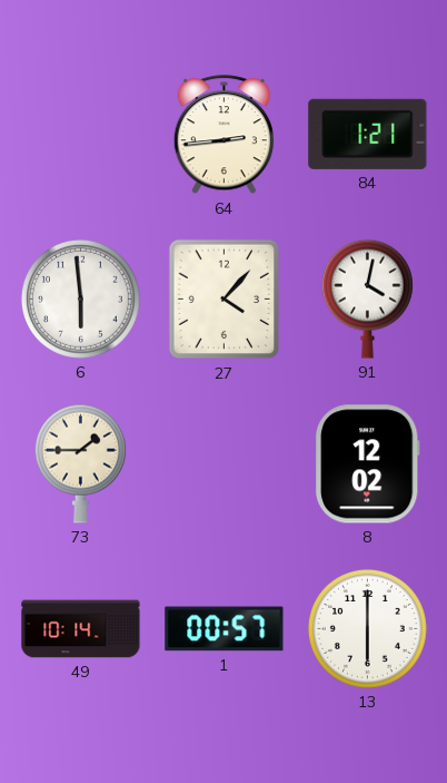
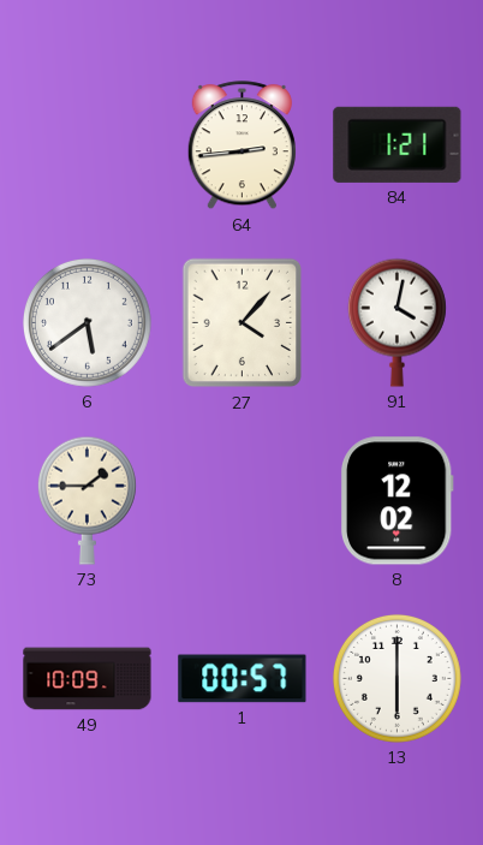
6: 5:59 -> 5:39 (87, 322)
49: 10:14 -> 10:09 (88, 679)
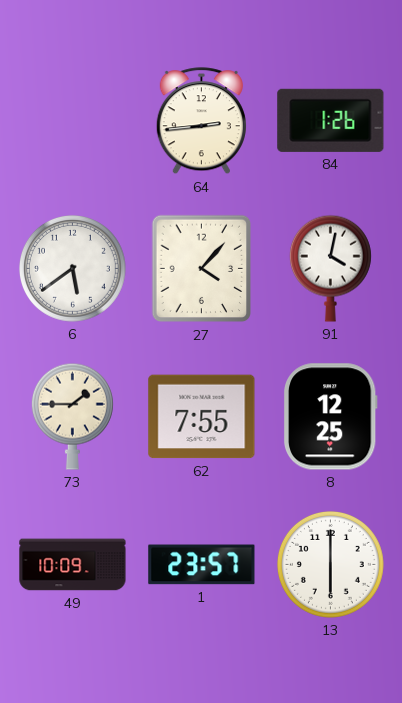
84: 1:21 -> 1:26 (331, 120)
62: none -> 7:55 (202, 417)
8: 12:02 -> 12:25 (330, 417)
1: 00:57 -> 23:57 (202, 565)
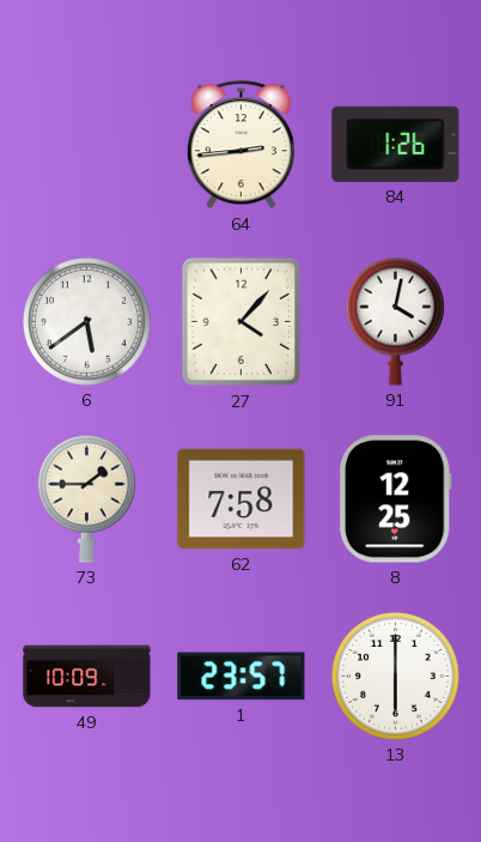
62: 7:55 -> 7:58 (242, 499)
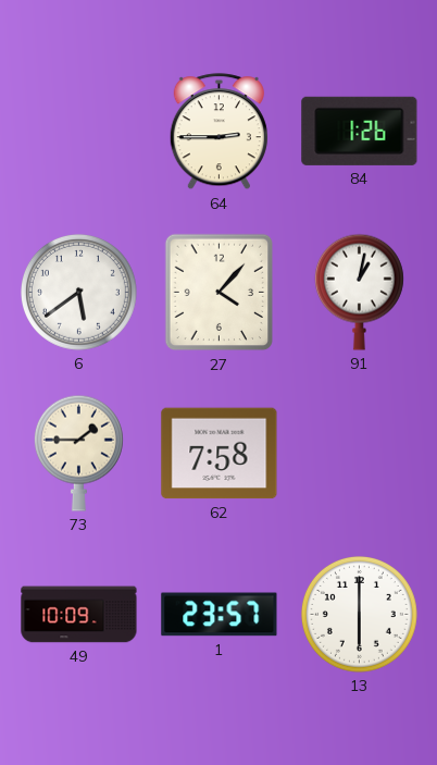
64: 2:44 -> 2:45 (218, 132)
91: 4:02 -> 1:02 (359, 292)
8: 12:25 -> none (395, 499)
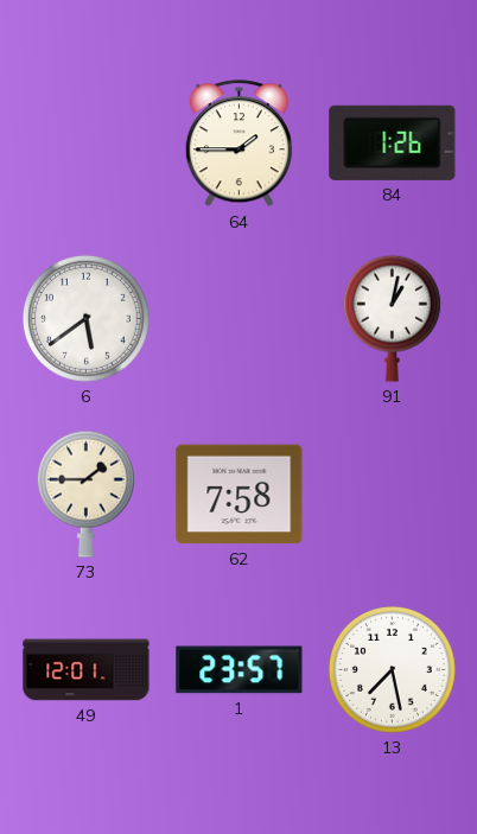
64: 2:45 -> 1:45 (238, 144)
27: 4:07 -> none (218, 293)
49: 10:09 -> 12:01 (87, 670)
13: 6:00 -> 7:28 (392, 669)
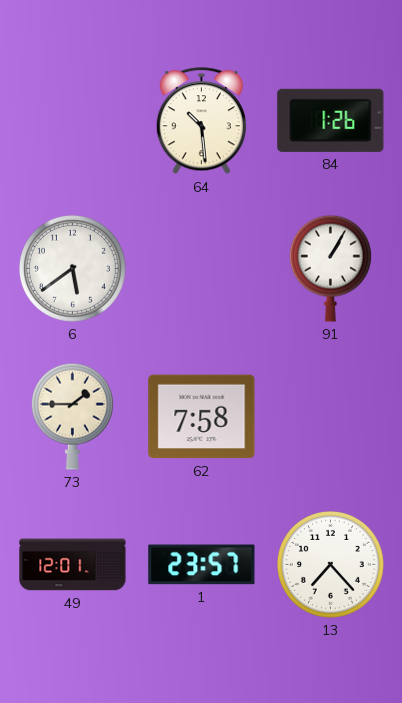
64: 1:45 -> 10:29 (201, 121)
91: 1:02 -> 1:05 (330, 268)
13: 7:28 -> 7:23 (330, 564)
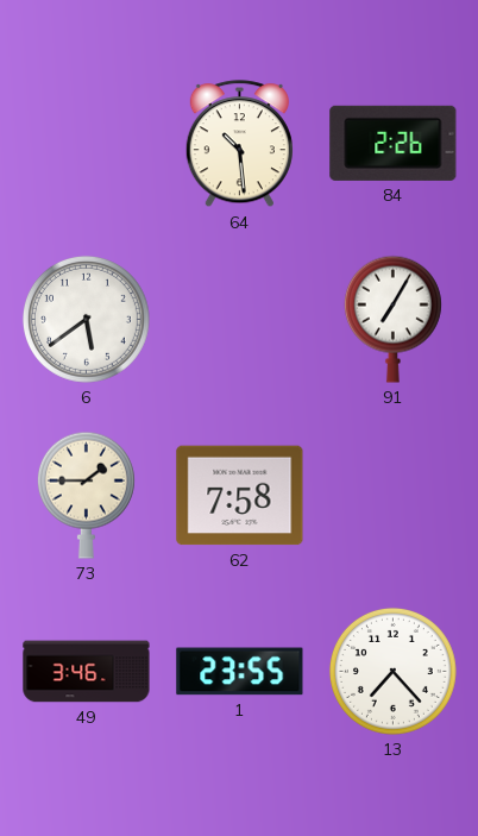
84: 1:26 -> 2:26 (394, 143)
91: 1:05 -> 7:05 (392, 319)
49: 12:01 -> 3:46 (87, 672)
1: 23:57 -> 23:55 (240, 672)
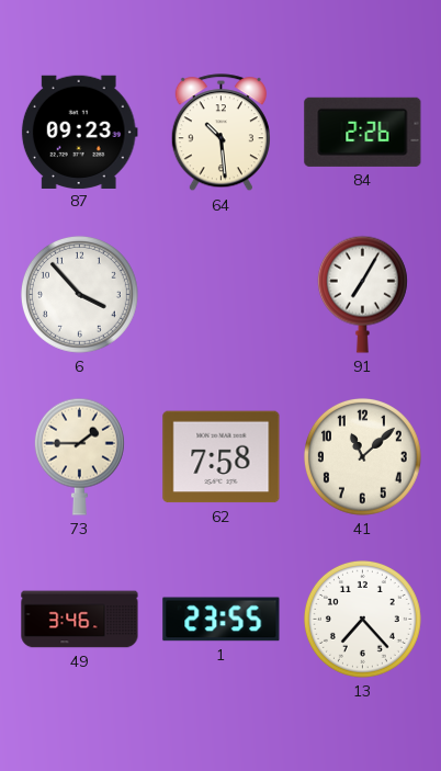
87: none -> 09:23 (79, 132)
6: 5:39 -> 3:53 (79, 294)
41: none -> 11:08 (362, 456)
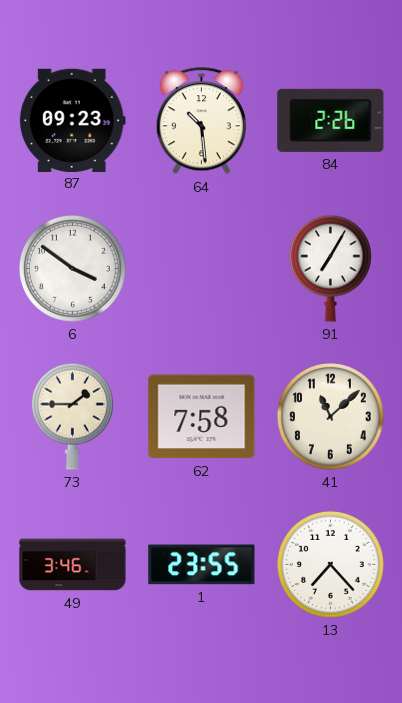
6: 3:53 -> 3:51 (72, 268)
